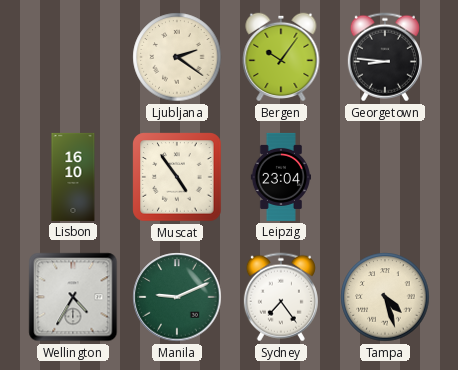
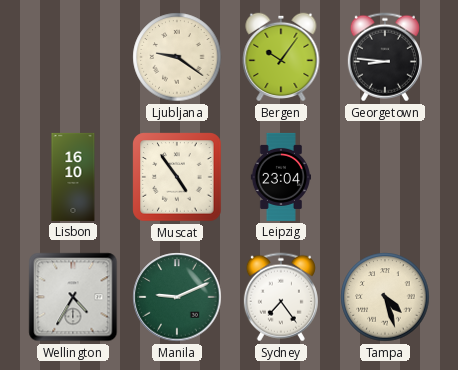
Ljubljana: 2:21 -> 9:21 (177, 57)
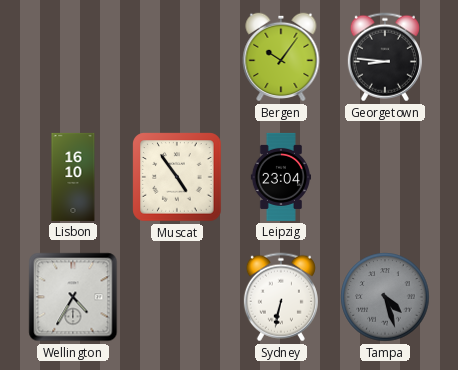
Ljubljana: 9:21 -> none (177, 57)
Manila: 9:11 -> none (177, 297)
Sydney: 7:24 -> 6:32 (281, 297)
Tampa dial: cream -> grey (385, 297)
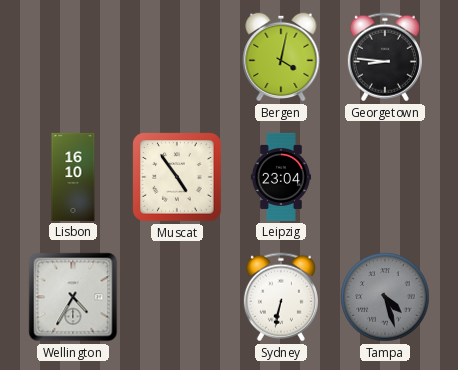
Bergen: 10:06 -> 4:02 (281, 57)
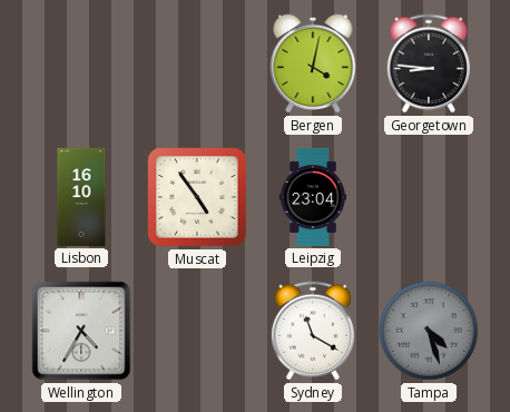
Sydney: 6:32 -> 11:20 (313, 331)
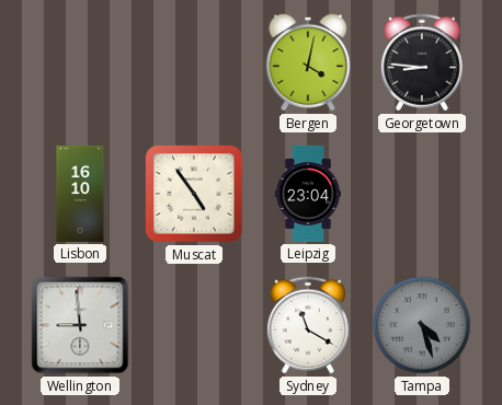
Wellington: 4:35 -> 8:59 (80, 325)
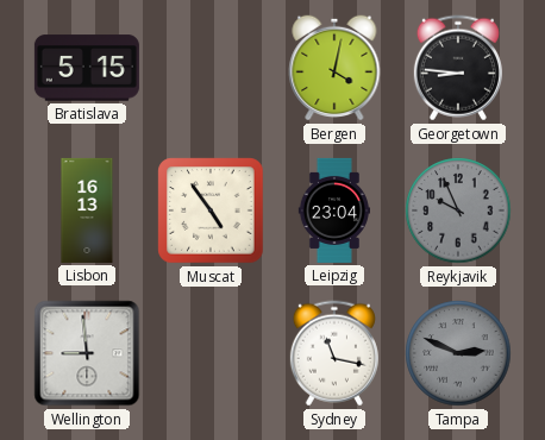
Bratislava: none -> 5:15 (87, 68)
Lisbon: 16:10 -> 16:13 (87, 210)
Reykjavik: none -> 9:56 (458, 210)
Sydney: 11:20 -> 11:17 (334, 353)
Tampa: 4:27 -> 2:49 (458, 353)
